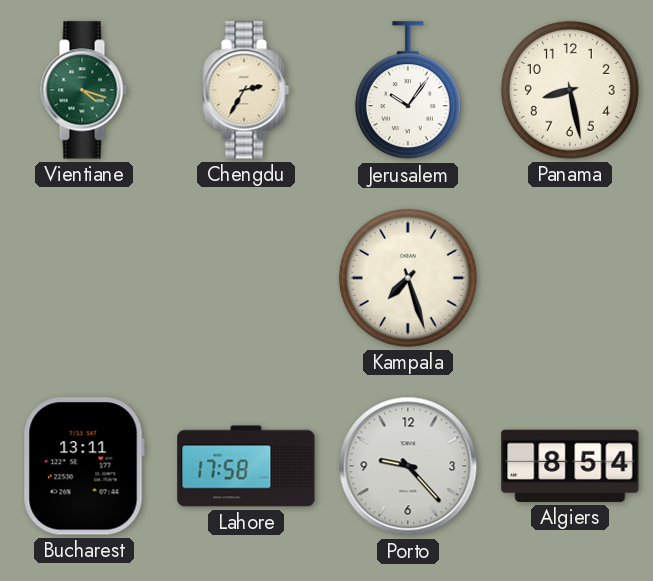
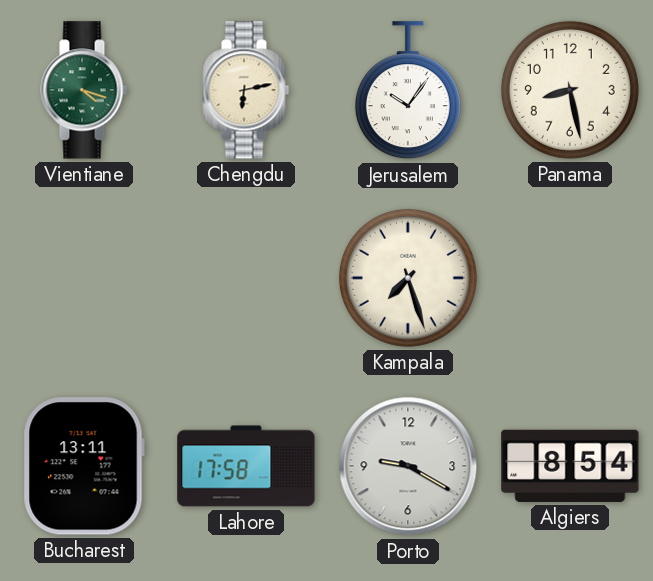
Chengdu: 2:35 -> 6:13 (246, 90)
Porto: 9:23 -> 9:20 (408, 466)
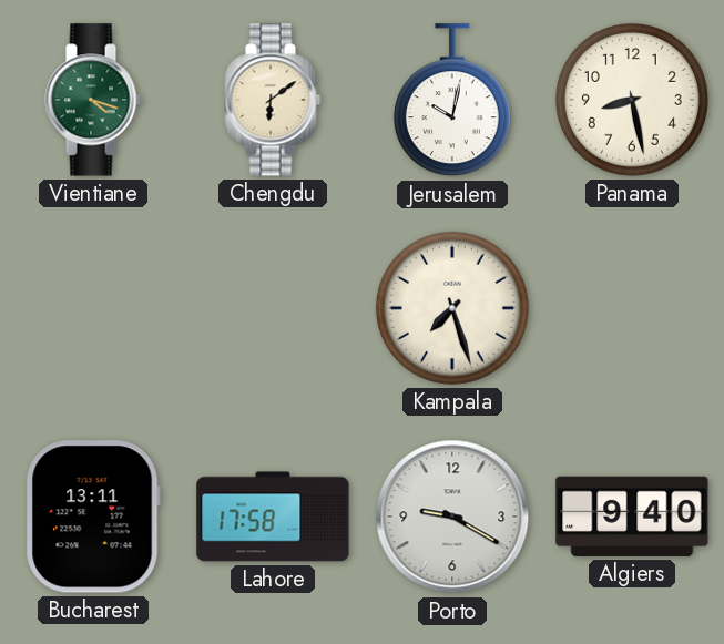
Chengdu: 6:13 -> 6:09 (273, 100)
Jerusalem: 10:06 -> 10:02 (452, 101)
Algiers: 8:54 -> 9:40 (632, 517)
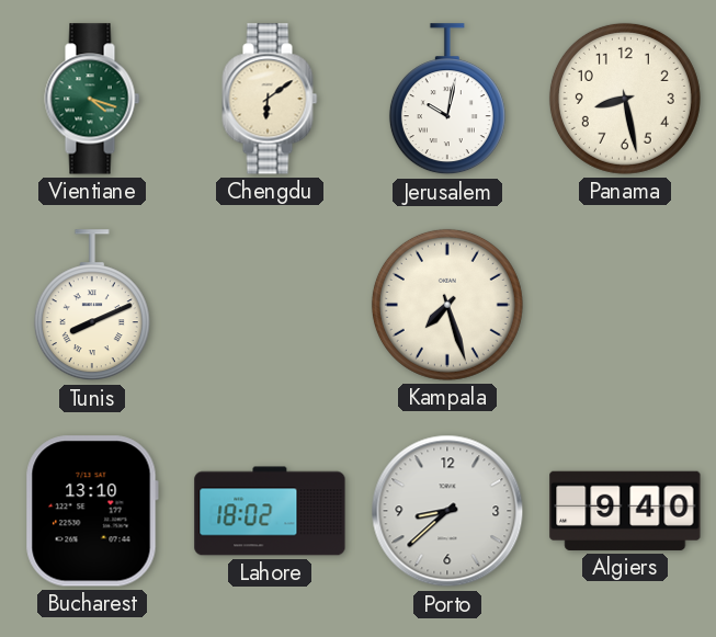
Tunis: none -> 8:11 (92, 306)
Bucharest: 13:11 -> 13:10 (92, 511)
Lahore: 17:58 -> 18:02 (270, 511)
Porto: 9:20 -> 8:38 (447, 511)
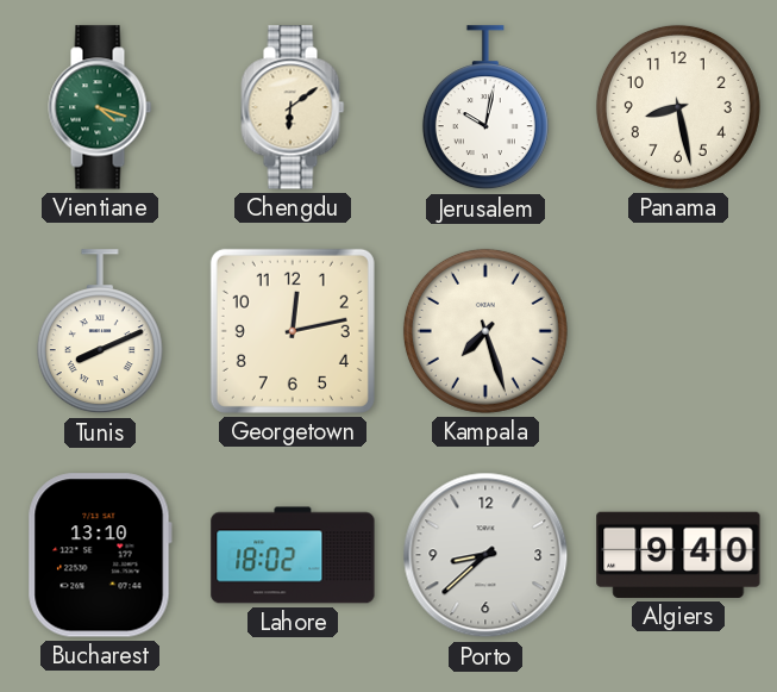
Georgetown: none -> 12:13 (293, 331)
